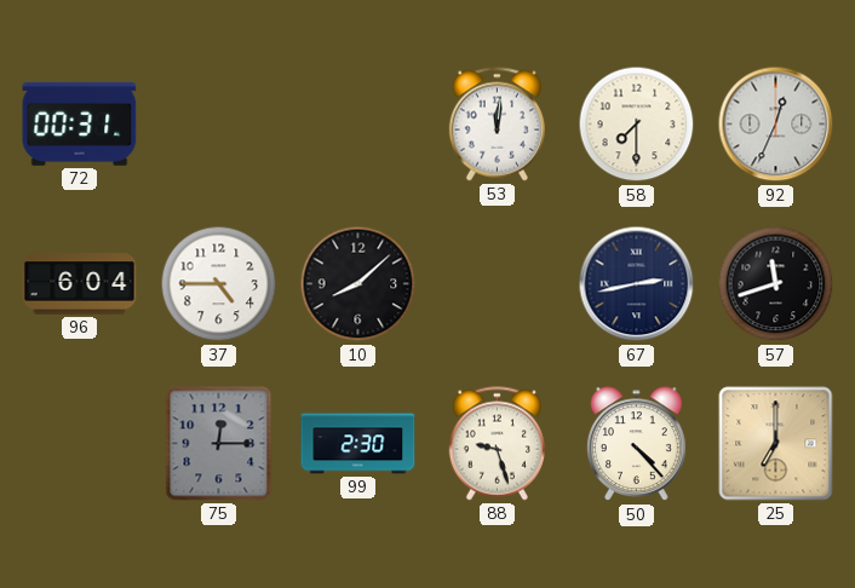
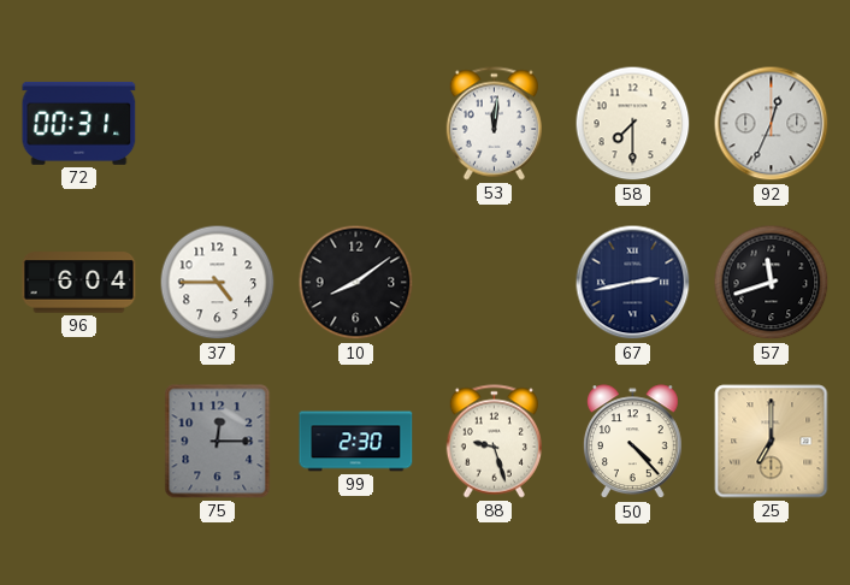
10: 8:08 -> 8:09 (356, 283)
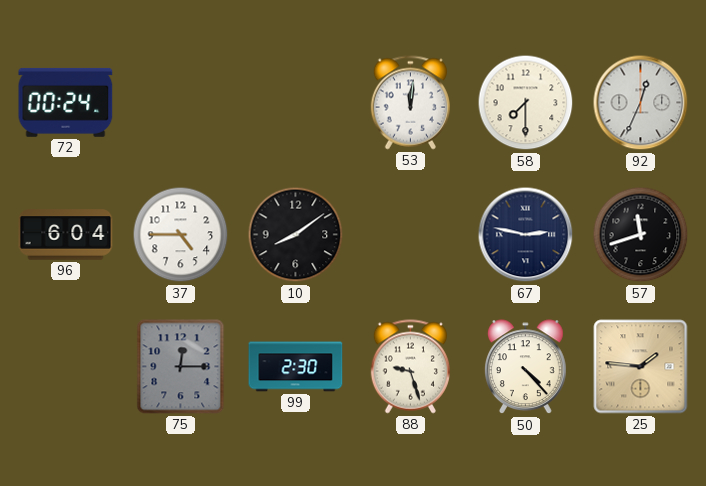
72: 00:31 -> 00:24 (66, 102)
67: 2:43 -> 2:47 (526, 235)
25: 7:00 -> 1:46 (641, 367)
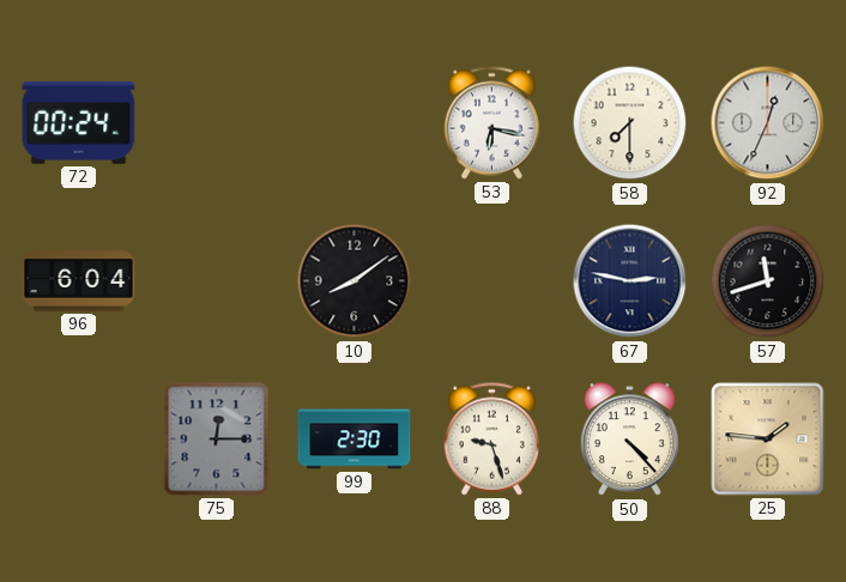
53: 12:01 -> 6:17 (491, 123)
37: 4:45 -> none (181, 235)
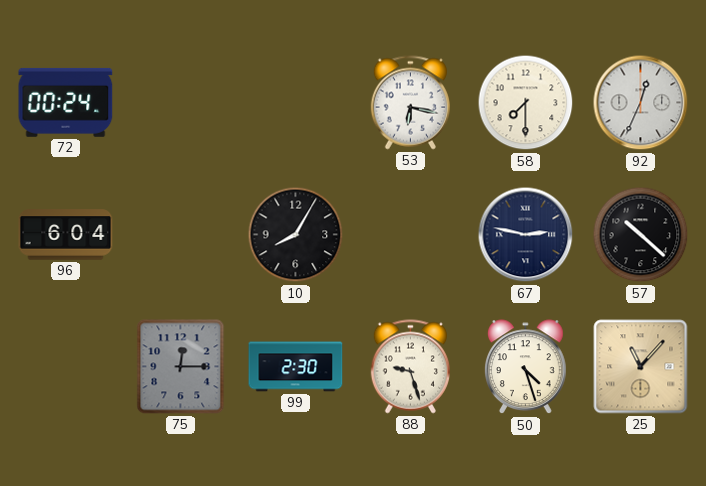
10: 8:09 -> 8:05 (296, 235)
57: 11:42 -> 10:22 (641, 235)
50: 4:23 -> 4:27 (526, 367)
25: 1:46 -> 11:07 (641, 367)
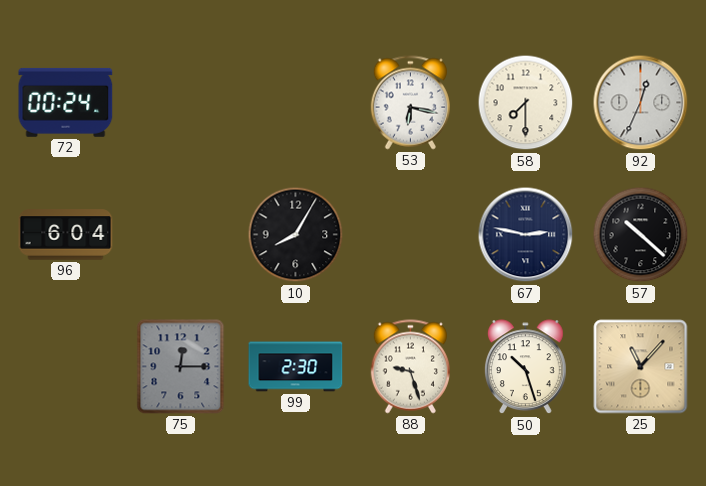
50: 4:27 -> 10:27 (526, 367)
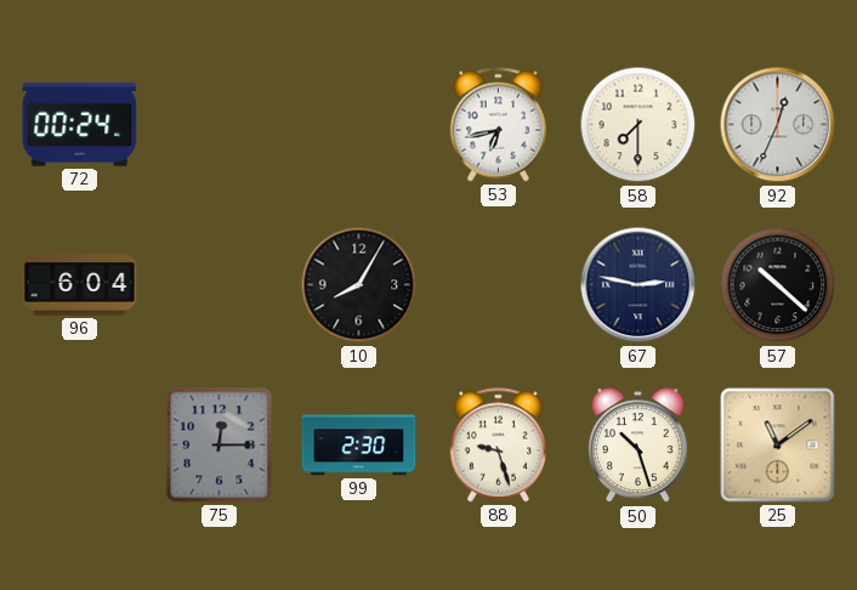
53: 6:17 -> 6:43 (498, 125)
25: 11:07 -> 11:09 (778, 446)
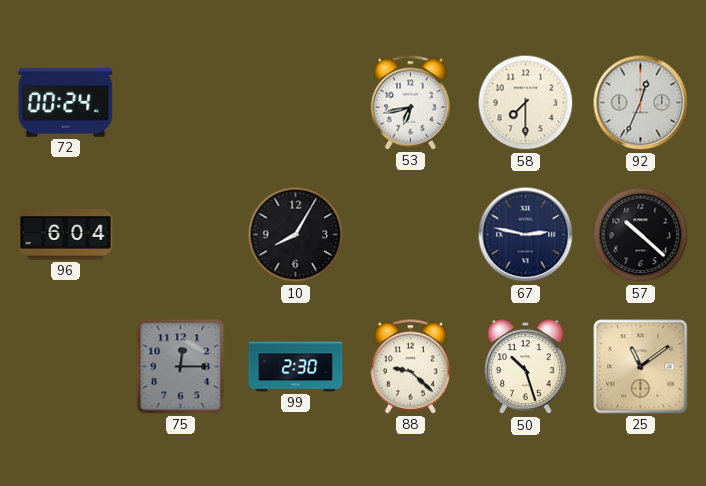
88: 9:27 -> 9:22 (410, 367)
